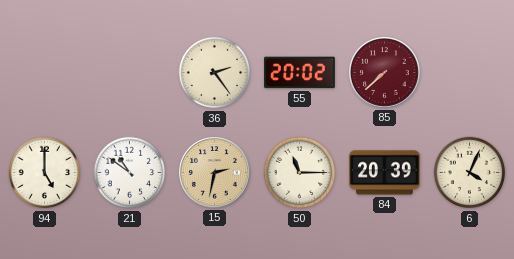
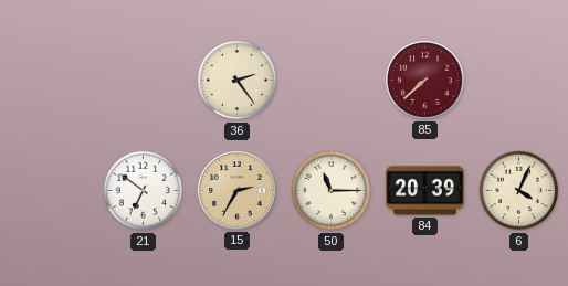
55: 20:02 -> none (299, 73)
94: 5:00 -> none (45, 173)
21: 10:51 -> 6:51 (144, 191)
15: 2:32 -> 2:35 (238, 191)
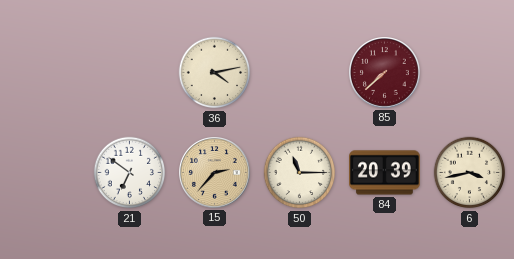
36: 2:24 -> 4:13 (215, 73)
15: 2:35 -> 2:37 (215, 173)
6: 4:04 -> 3:43 (470, 173)
